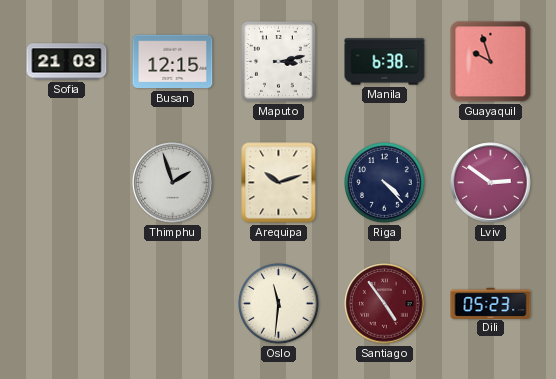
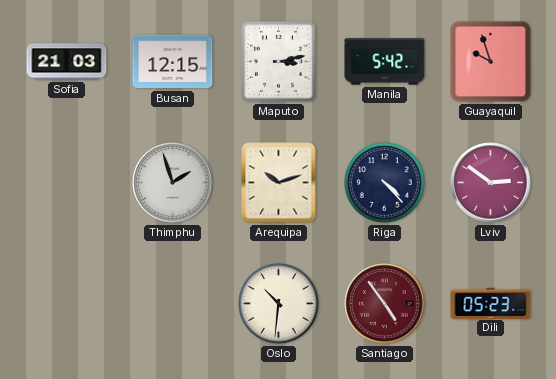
Manila: 6:38 -> 5:42 (385, 62)
Oslo: 11:31 -> 10:31 (279, 304)
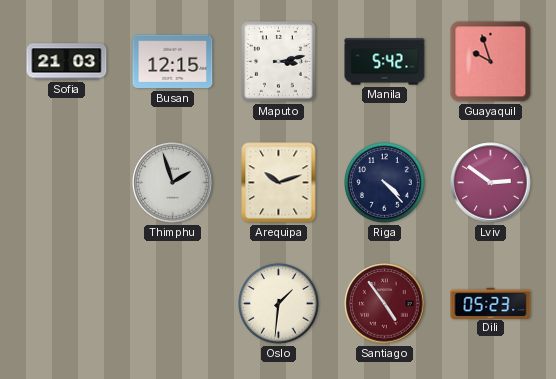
Oslo: 10:31 -> 1:31 (279, 304)
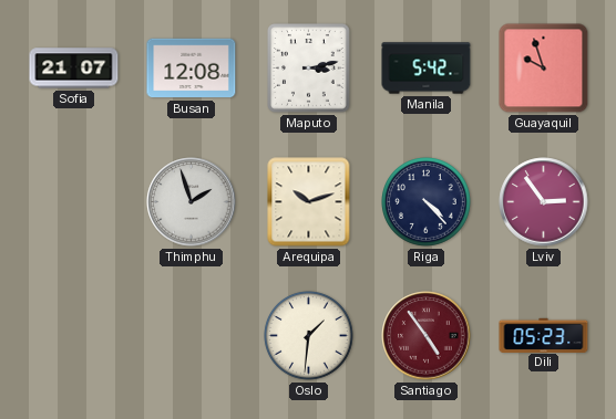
Sofia: 21:03 -> 21:07 (74, 69)
Busan: 12:15 -> 12:08 (192, 69)
Lviv: 2:51 -> 2:54 (544, 202)
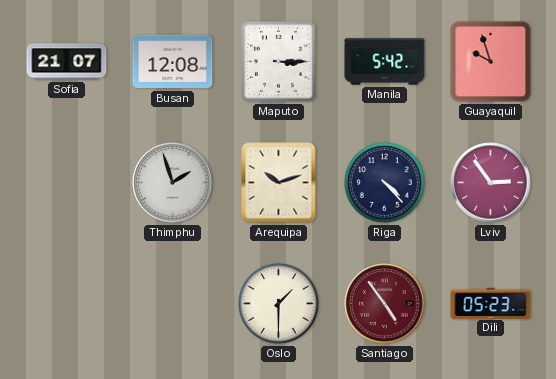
Maputo: 3:13 -> 3:15 (279, 62)
Oslo: 1:31 -> 1:30 (279, 304)
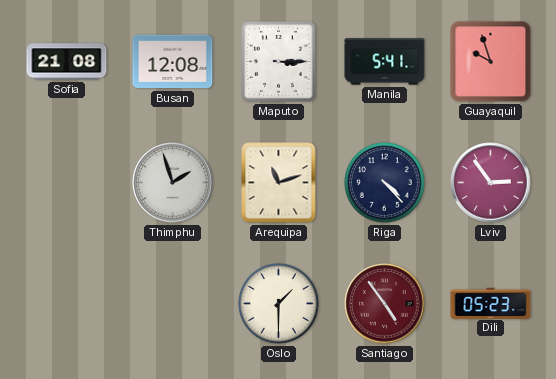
Sofia: 21:07 -> 21:08 (67, 62)
Manila: 5:42 -> 5:41 (385, 62)
Arequipa: 10:12 -> 11:12 (279, 183)
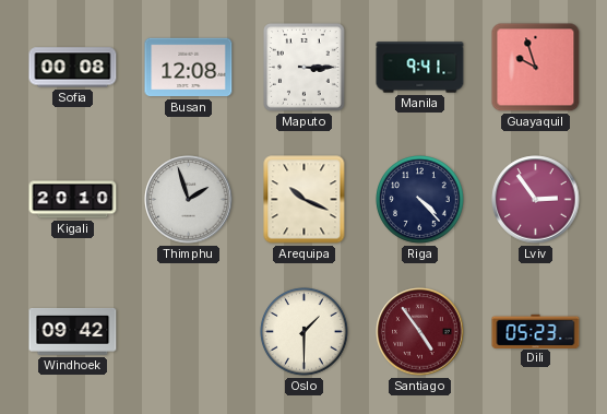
Sofia: 21:08 -> 00:08 (73, 68)
Manila: 5:41 -> 9:41 (420, 68)
Kigali: none -> 20:10 (73, 200)
Arequipa: 11:12 -> 10:19 (305, 200)
Windhoek: none -> 09:42 (73, 331)
